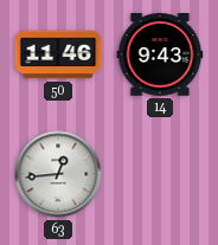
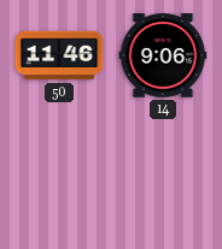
14: 9:43 -> 9:06 (163, 55)
63: 12:44 -> none (58, 174)
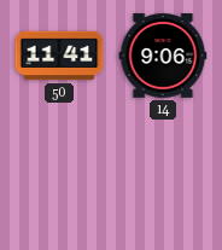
50: 11:46 -> 11:41 (59, 56)
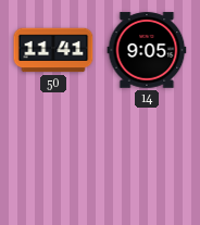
14: 9:06 -> 9:05 (147, 50)
